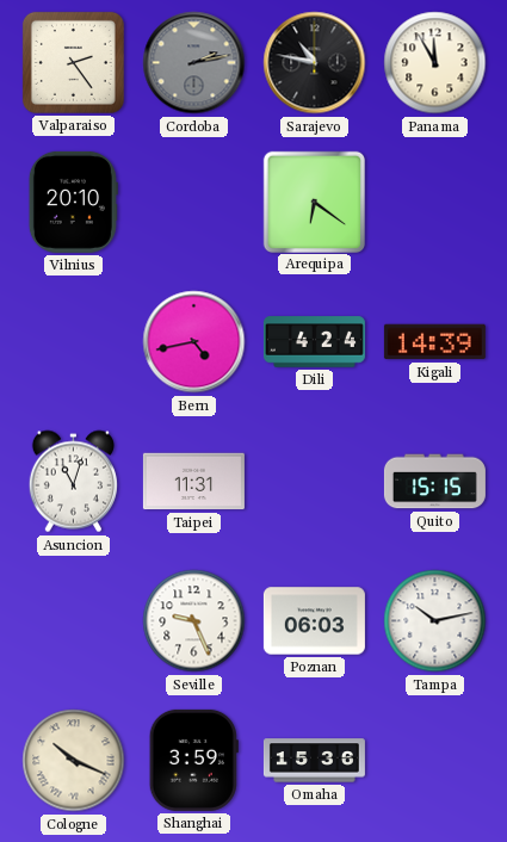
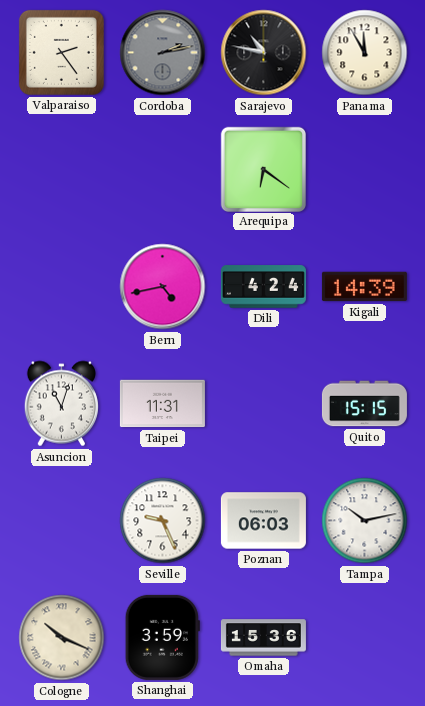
Vilnius: 20:10 -> none (73, 202)
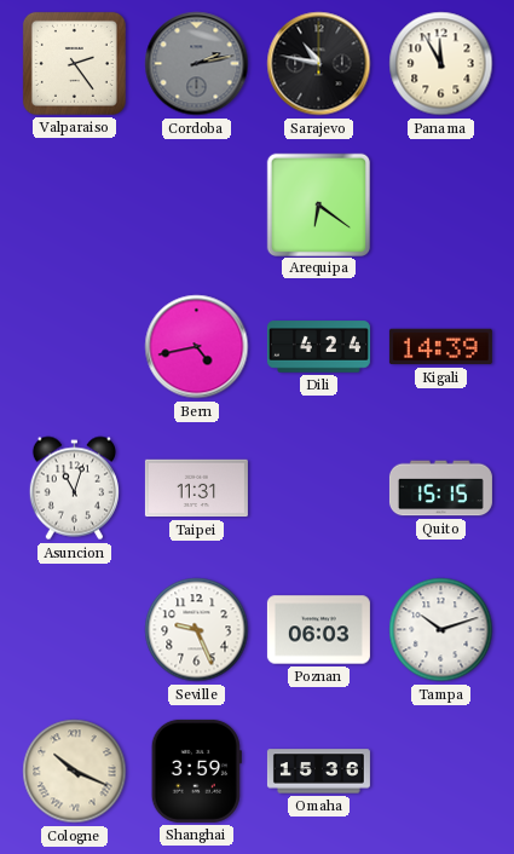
Tampa: 10:13 -> 10:12 (441, 630)
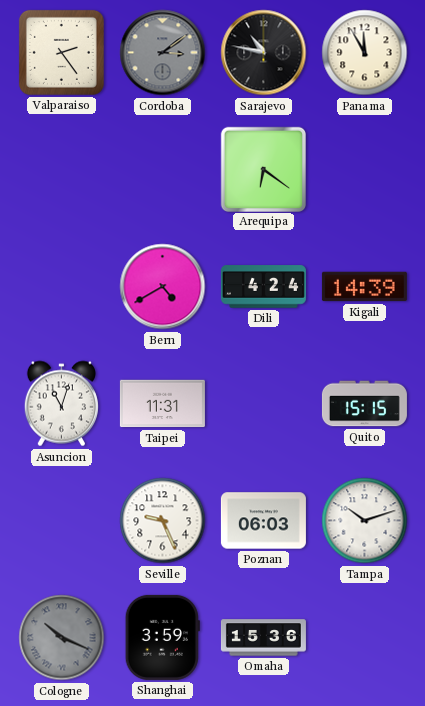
Cordoba: 2:13 -> 3:09 (163, 53)
Bern: 4:43 -> 4:40 (163, 287)
Cologne dial: cream -> grey (62, 638)
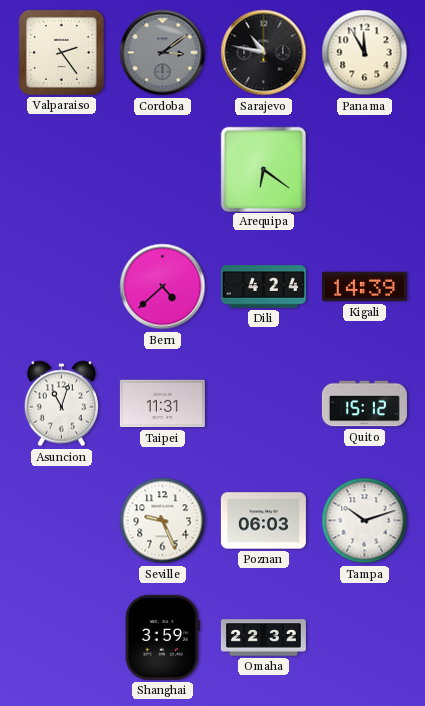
Bern: 4:40 -> 4:38 (163, 287)
Quito: 15:15 -> 15:12 (364, 404)
Cologne: 10:19 -> none (62, 638)
Omaha: 15:36 -> 22:32 (263, 638)
